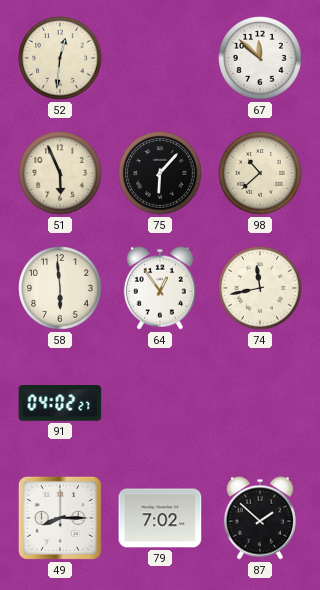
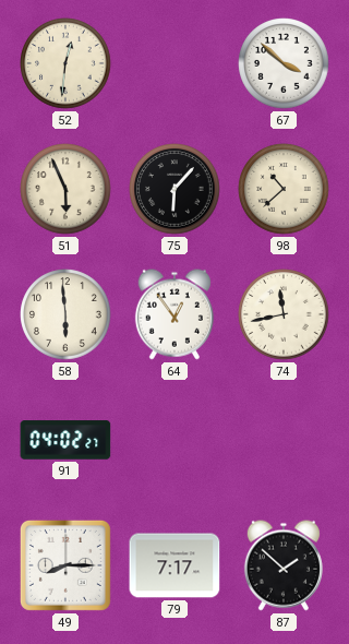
67: 11:52 -> 3:52 (284, 63)
79: 7:02 -> 7:17 (174, 565)
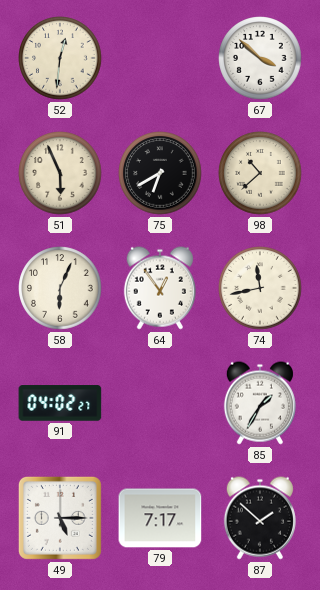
75: 6:07 -> 6:40 (160, 173)
58: 5:59 -> 6:04 (60, 288)
85: none -> 1:35 (260, 403)
49: 8:15 -> 5:15 (60, 518)
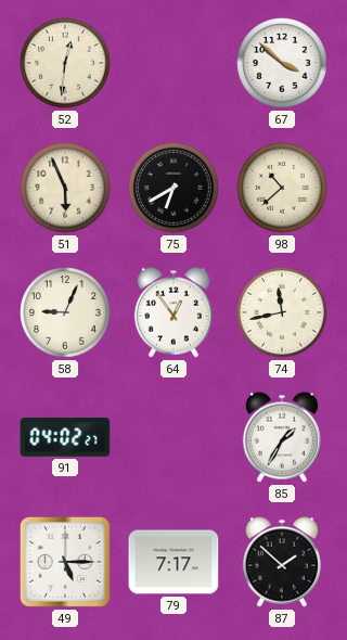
58: 6:04 -> 9:04 (65, 312)
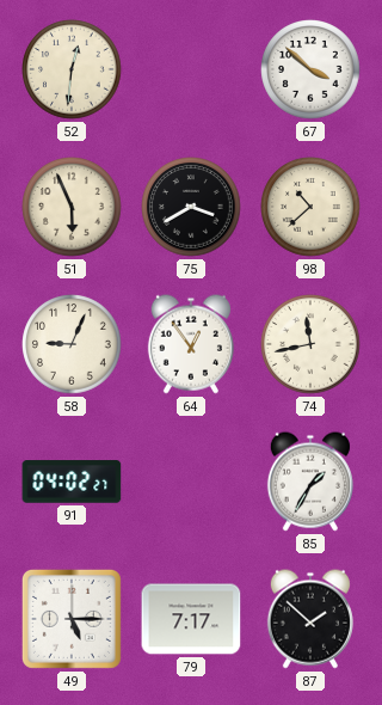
75: 6:40 -> 3:40 (191, 207)
